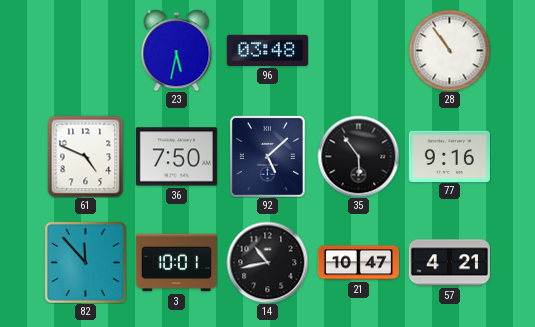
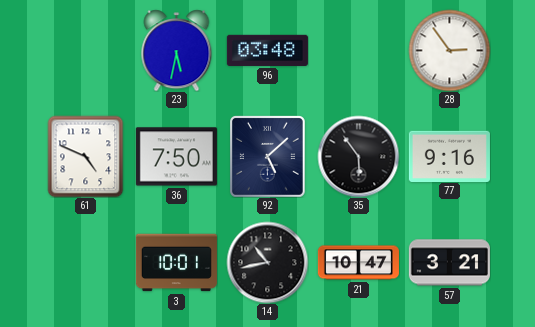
28: 10:54 -> 2:54 (449, 50)
82: 11:53 -> none (85, 262)
57: 4:21 -> 3:21 (449, 263)
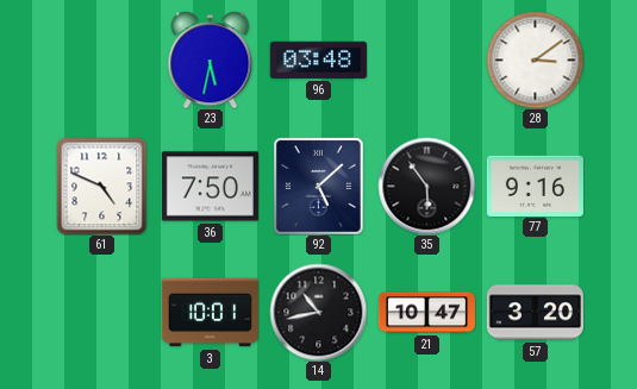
28: 2:54 -> 3:09 (535, 59)
57: 3:21 -> 3:20 (535, 313)
